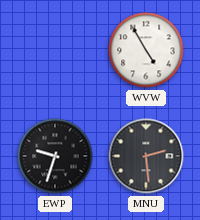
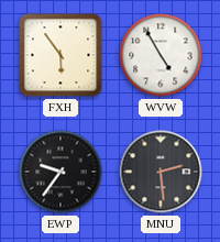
FXH: none -> 5:54 (61, 55)
EWP: 9:33 -> 9:36 (61, 172)
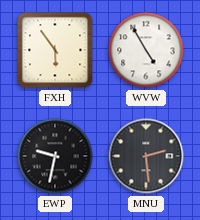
EWP: 9:36 -> 9:32 (55, 156)
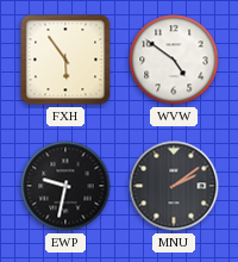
WVW: 4:55 -> 4:51 (174, 60)
MNU: 2:29 -> 2:09 (174, 186)
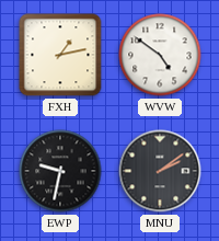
FXH: 5:54 -> 1:13 (60, 55)
